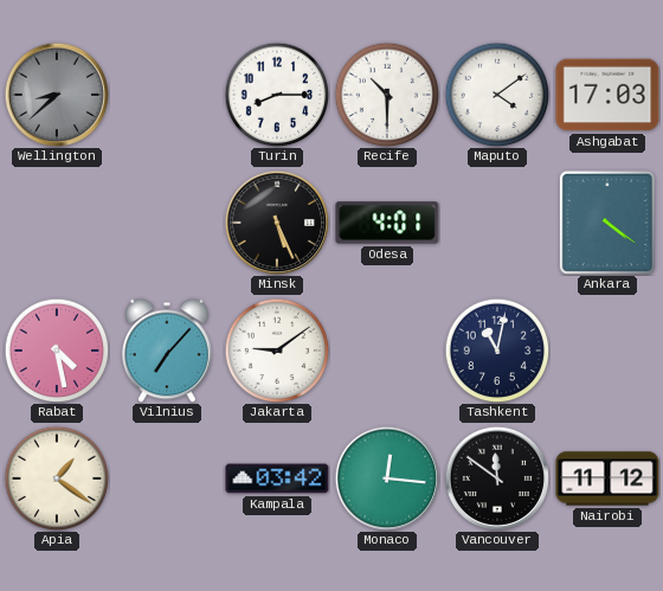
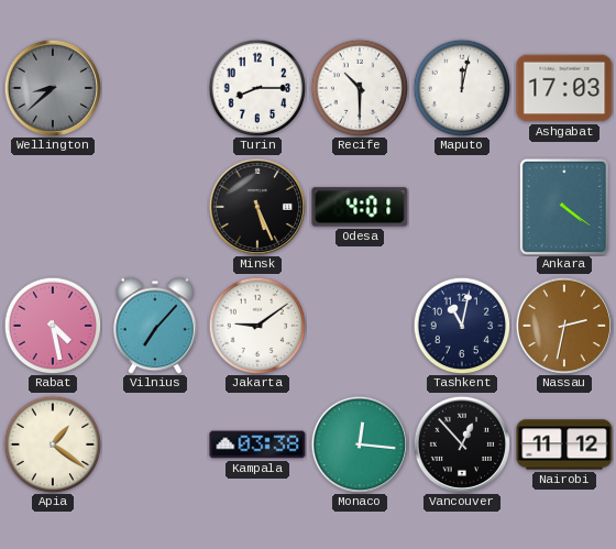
Maputo: 4:09 -> 12:02 (462, 88)
Nassau: none -> 2:32 (564, 326)
Kampala: 03:42 -> 03:38 (257, 444)
Vancouver: 11:51 -> 12:53 (462, 444)
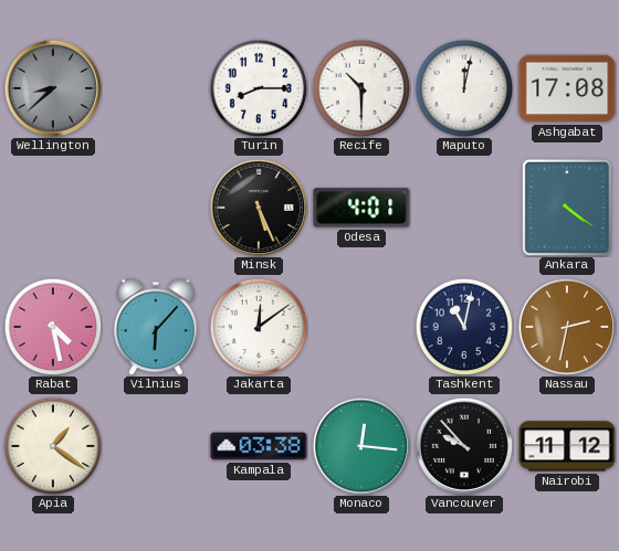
Ashgabat: 17:03 -> 17:08 (567, 88)
Vilnius: 7:07 -> 6:07 (156, 327)
Jakarta: 9:09 -> 12:09 (259, 327)
Vancouver: 12:53 -> 9:53 (464, 446)
